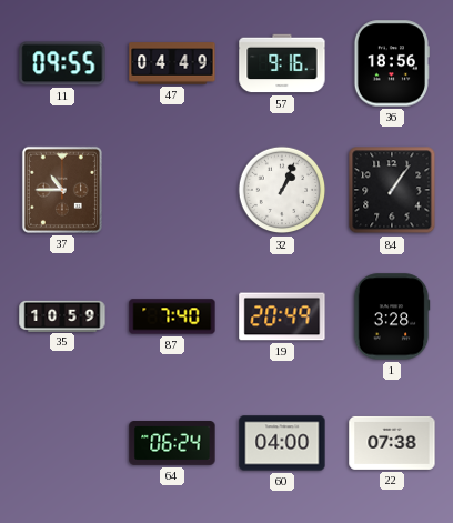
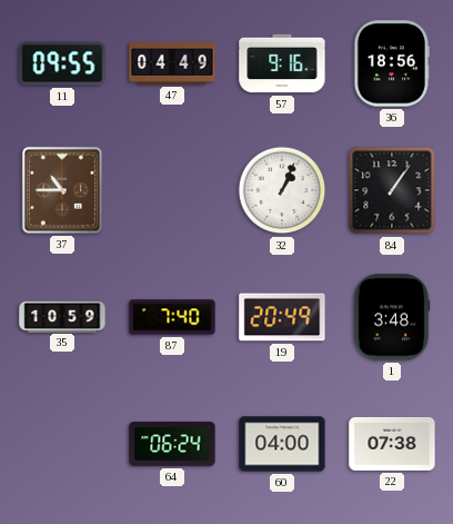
1: 3:28 -> 3:48 (392, 317)
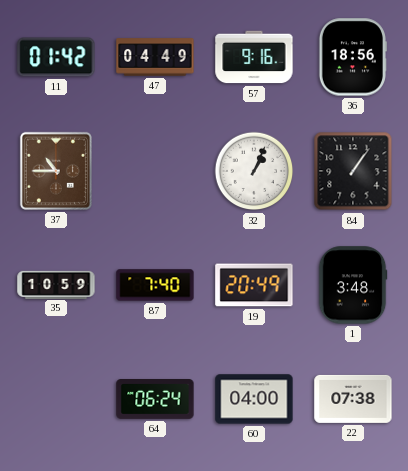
11: 09:55 -> 01:42 (56, 57)
